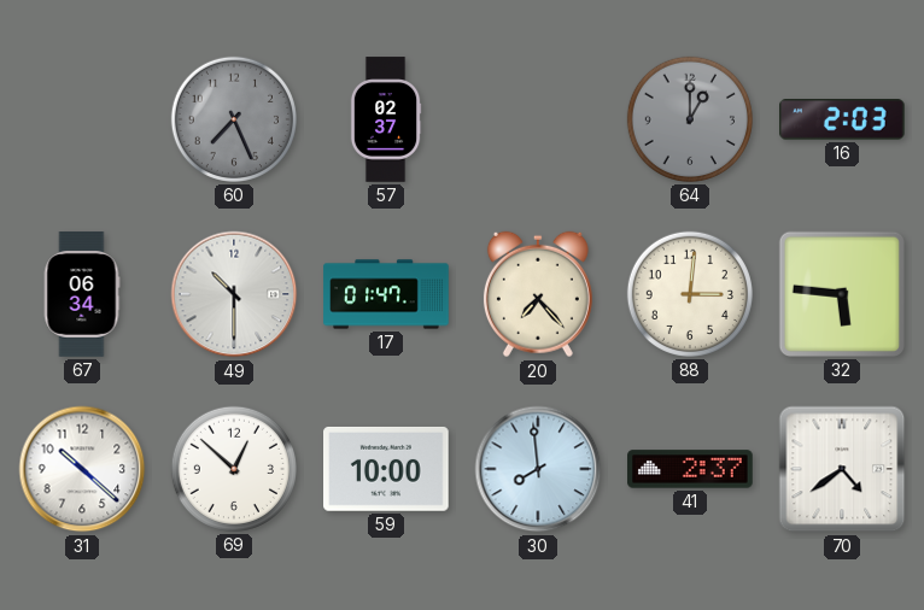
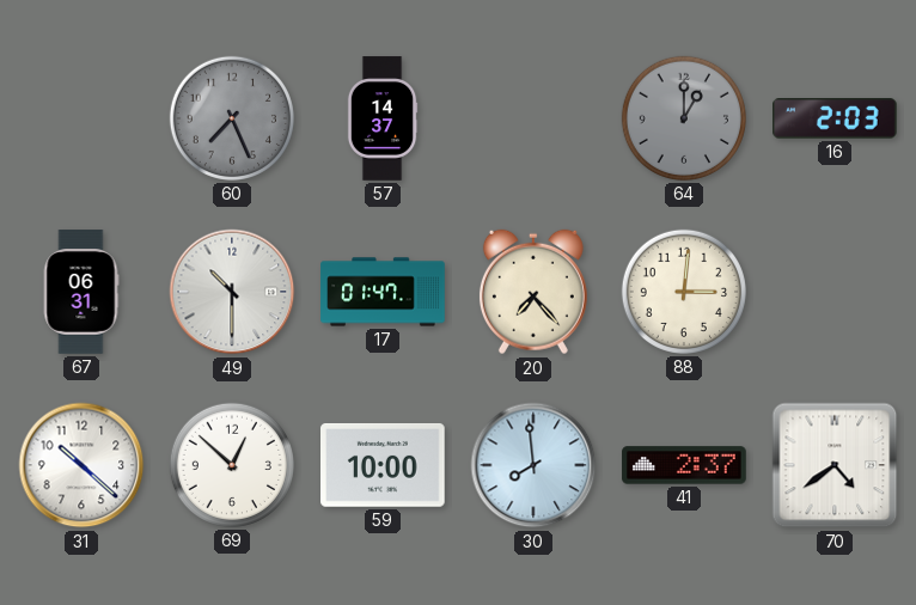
57: 02:37 -> 14:37 (383, 118)
67: 06:34 -> 06:31 (81, 292)
32: 5:46 -> none (842, 294)
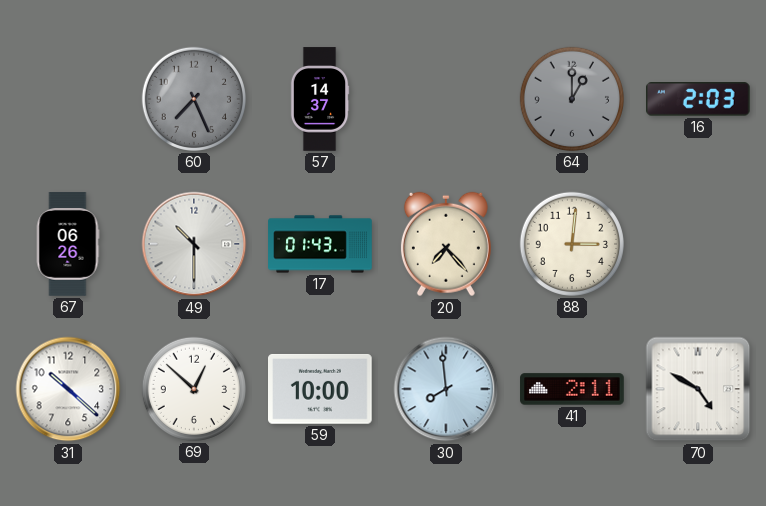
67: 06:31 -> 06:26 (68, 244)
17: 01:47 -> 01:43 (320, 244)
41: 2:37 -> 2:11 (572, 389)
70: 4:39 -> 4:50 (698, 389)
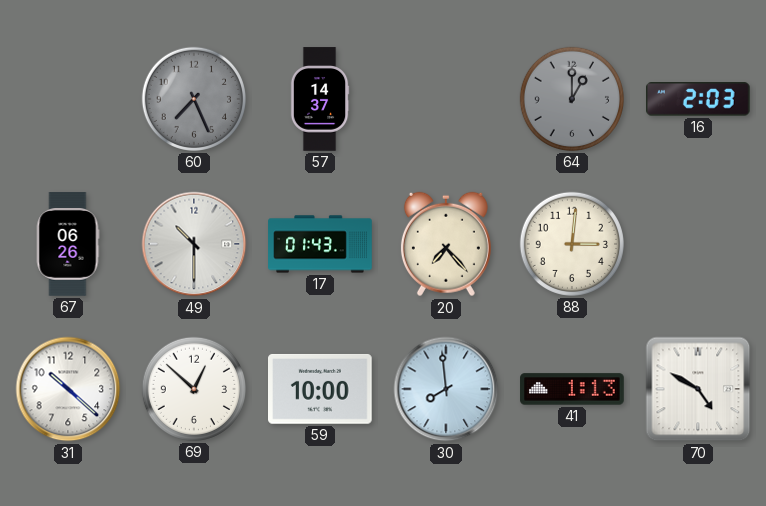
41: 2:11 -> 1:13 (572, 389)
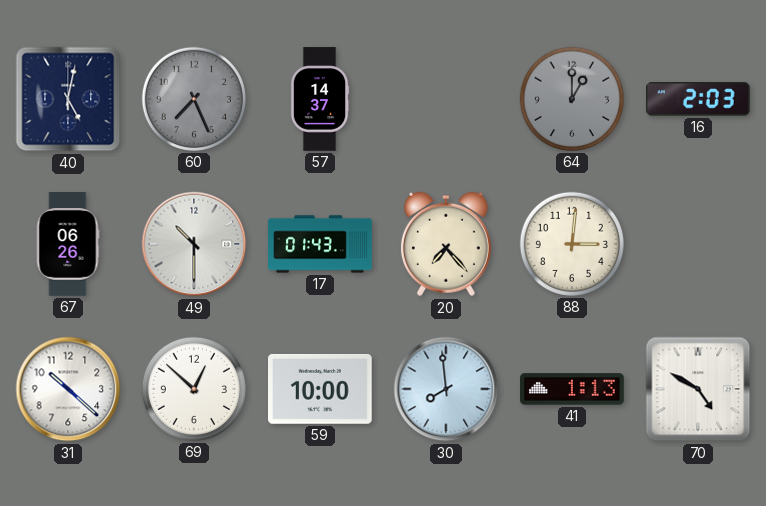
40: none -> 5:02 (68, 99)
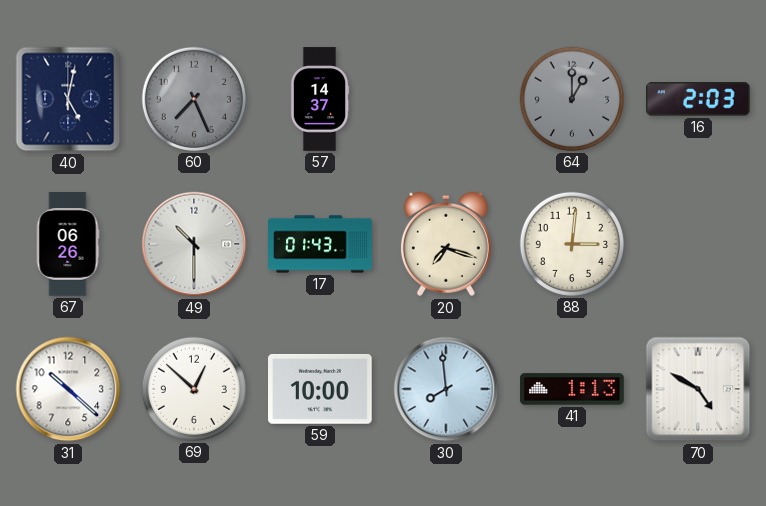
20: 7:23 -> 7:18 (446, 244)
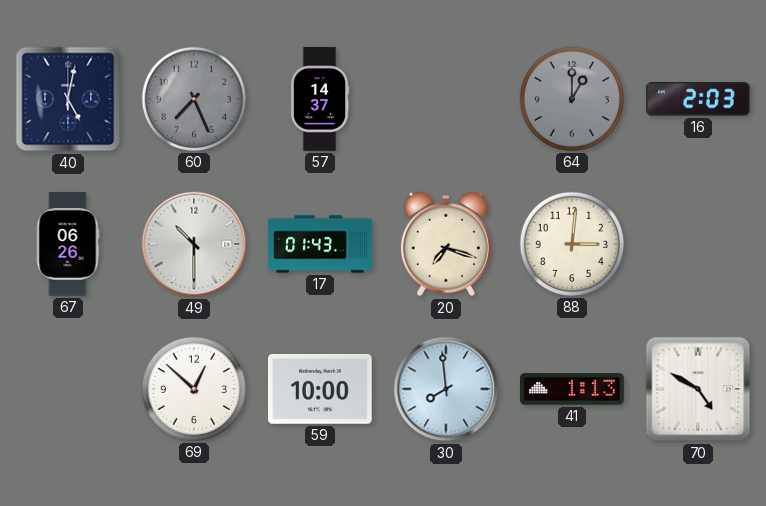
31: 10:22 -> none (68, 389)
